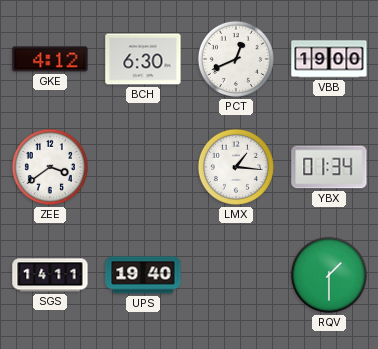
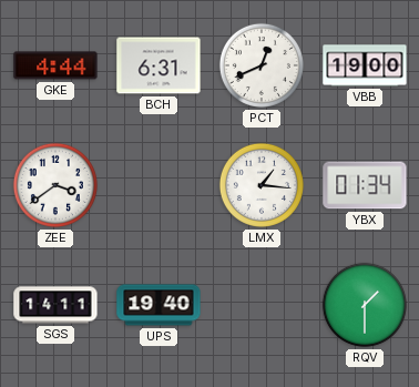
GKE: 4:12 -> 4:44 (55, 65)
BCH: 6:30 -> 6:31 (159, 65)
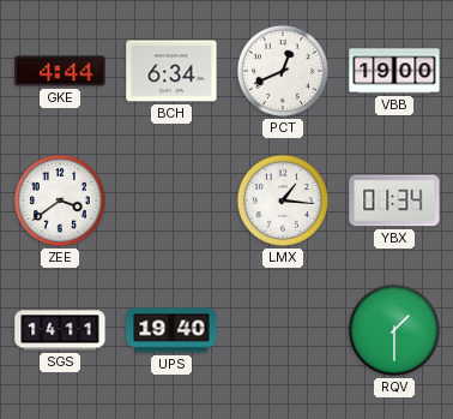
BCH: 6:31 -> 6:34 (171, 71)
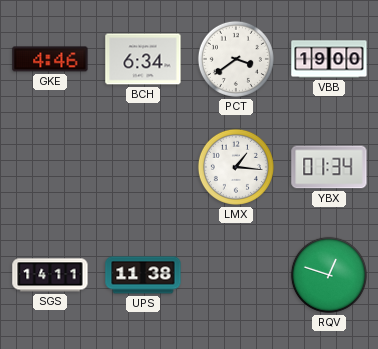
GKE: 4:44 -> 4:46 (50, 59)
PCT: 12:41 -> 3:39 (236, 59)
ZEE: 3:39 -> none (60, 200)
UPS: 19:40 -> 11:38 (143, 275)
RQV: 1:30 -> 12:48 (329, 275)
